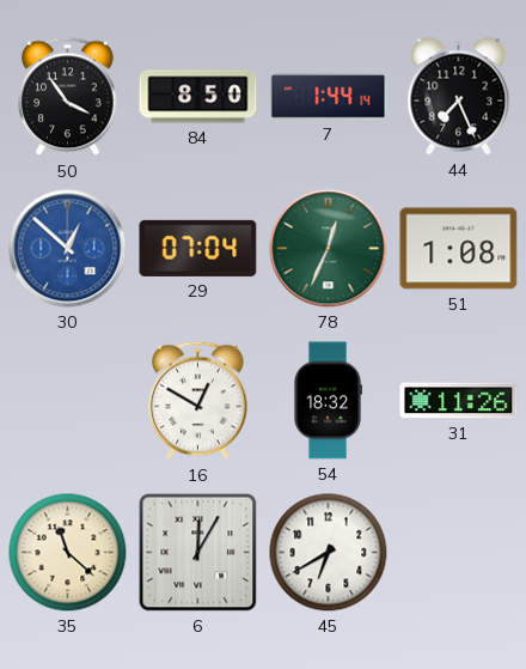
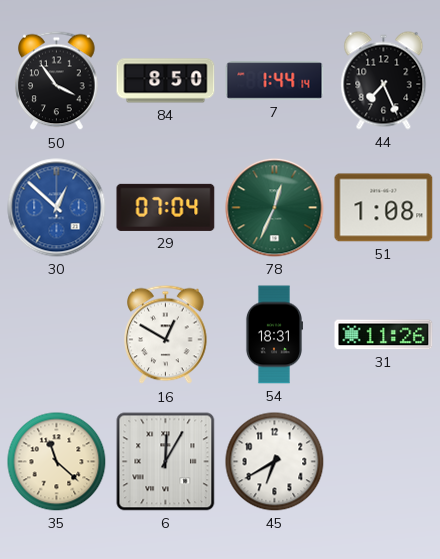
54: 18:32 -> 18:31 (273, 335)
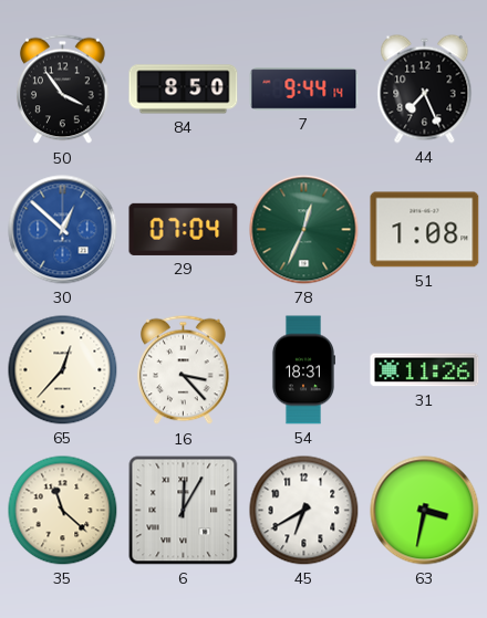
7: 1:44 -> 9:44 (304, 90)
65: none -> 12:37 (63, 370)
16: 12:50 -> 3:23 (184, 370)
63: none -> 3:32 (425, 511)
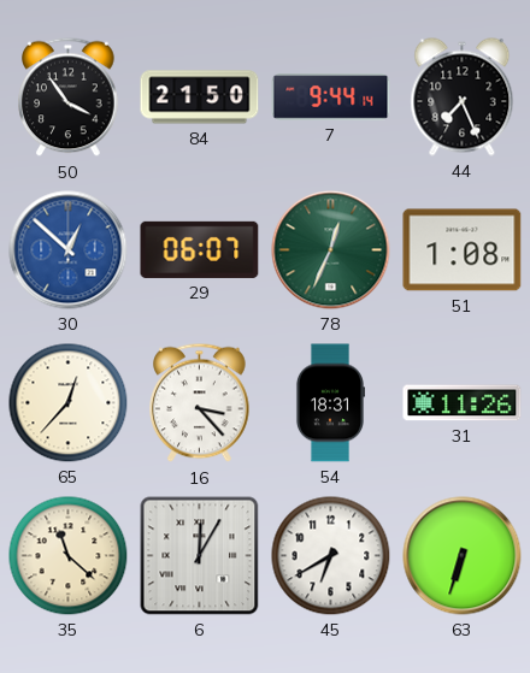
84: 8:50 -> 21:50 (200, 98)
29: 07:04 -> 06:07 (200, 249)
63: 3:32 -> 6:33 (463, 556)
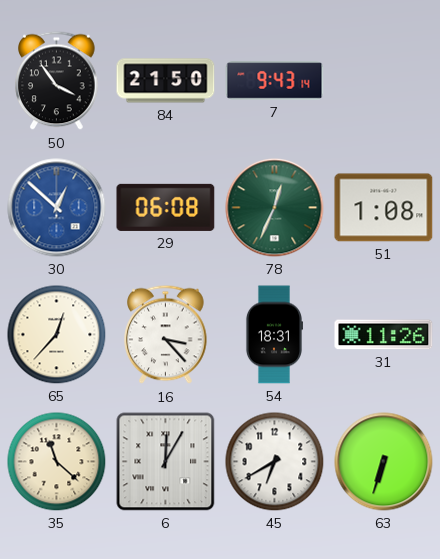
7: 9:44 -> 9:43 (275, 81)
44: 7:26 -> none (463, 98)
29: 06:07 -> 06:08 (166, 207)
